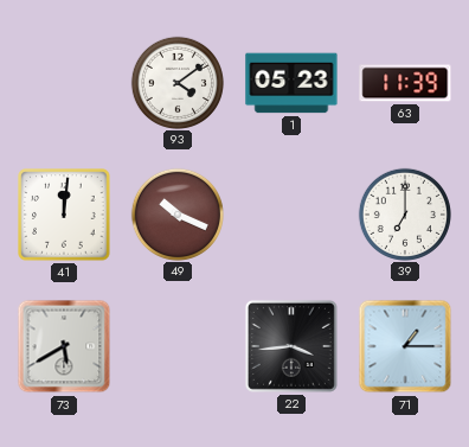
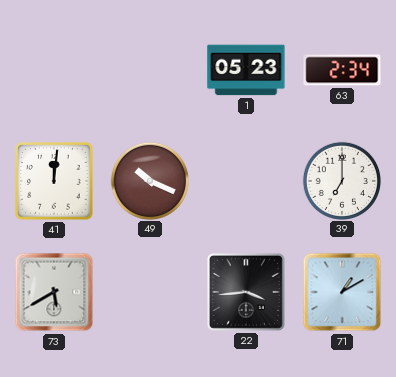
93: 4:09 -> none (176, 82)
63: 11:39 -> 2:34 (342, 70)
71: 1:15 -> 1:10 (342, 292)
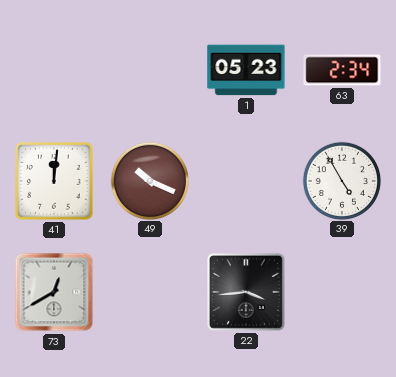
39: 7:00 -> 4:55 (341, 180)
73: 5:40 -> 12:40 (54, 292)
71: 1:10 -> none (342, 292)
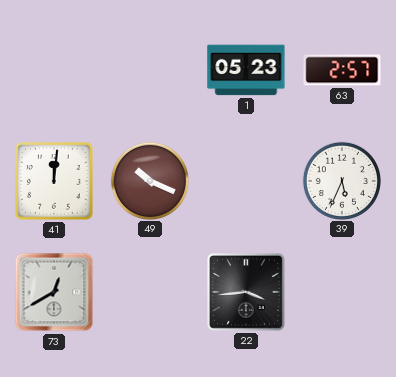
63: 2:34 -> 2:57 (342, 70)
39: 4:55 -> 5:34 (341, 180)
